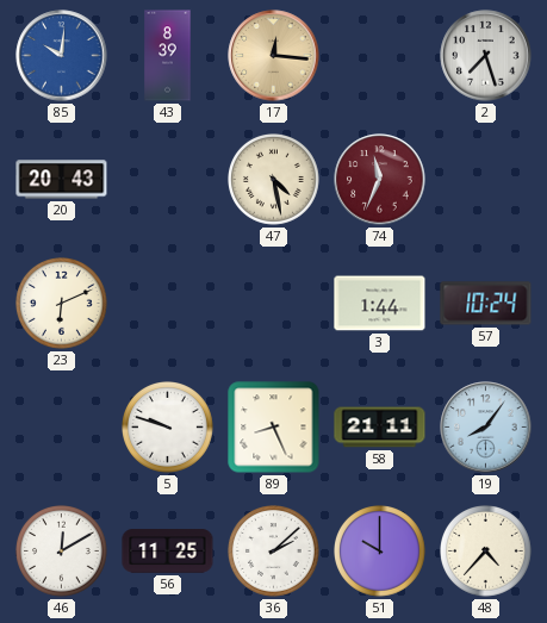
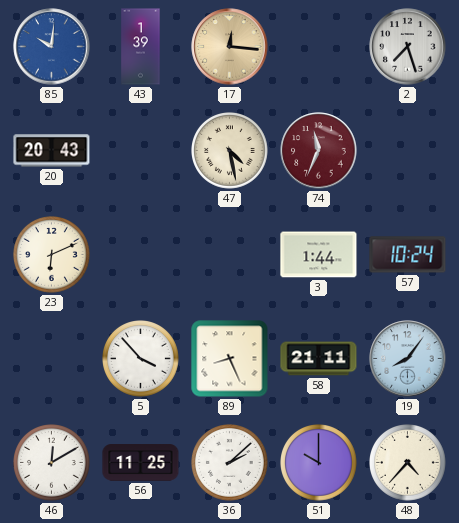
43: 8:39 -> 1:39 (141, 47)
5: 9:48 -> 3:53 (141, 359)
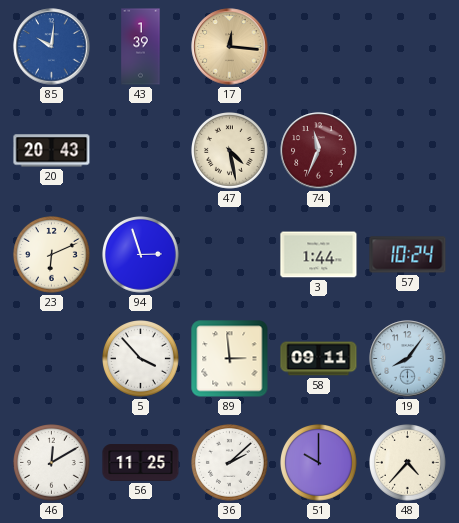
2: 7:27 -> none (408, 47)
94: none -> 2:57 (141, 255)
89: 8:26 -> 2:59 (230, 359)
58: 21:11 -> 09:11 (319, 359)
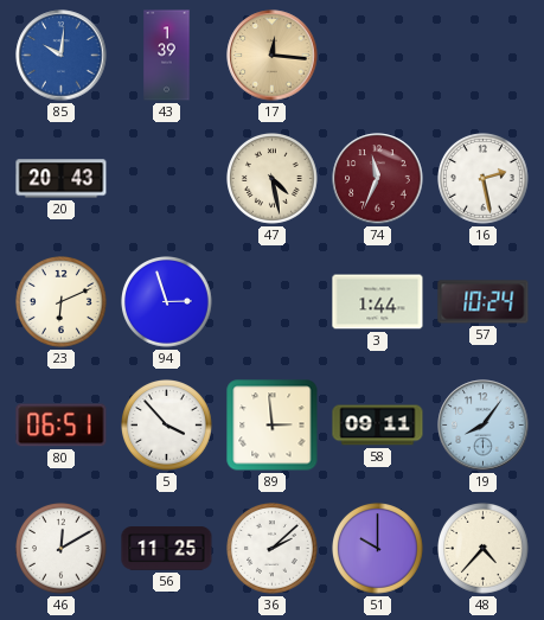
16: none -> 2:28 (484, 179)
80: none -> 06:51 (62, 426)
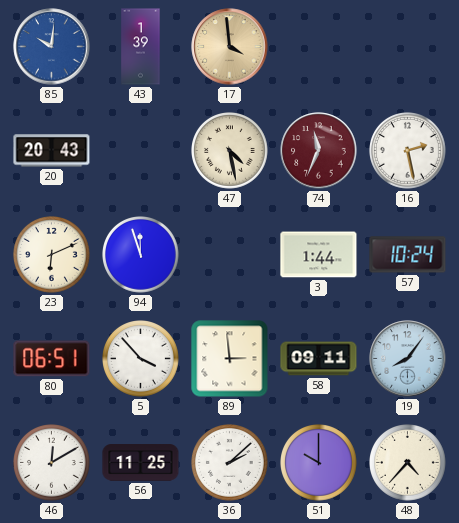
17: 12:16 -> 3:59 (230, 47)
94: 2:57 -> 11:57 (141, 255)
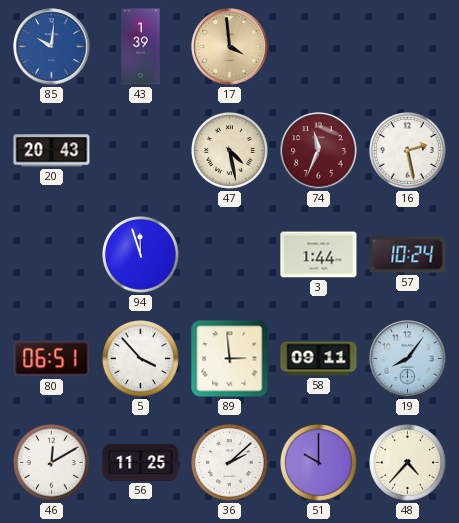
23: 6:11 -> none (52, 255)
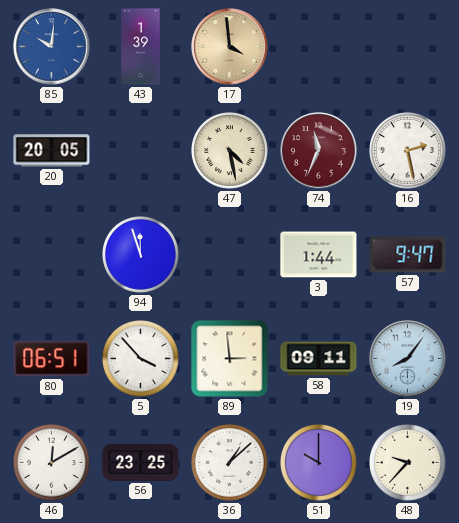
20: 20:43 -> 20:05 (52, 151)
57: 10:24 -> 9:47 (408, 255)
56: 11:25 -> 23:25 (141, 463)
36: 2:08 -> 1:08 (230, 463)
48: 4:37 -> 9:37 (408, 463)
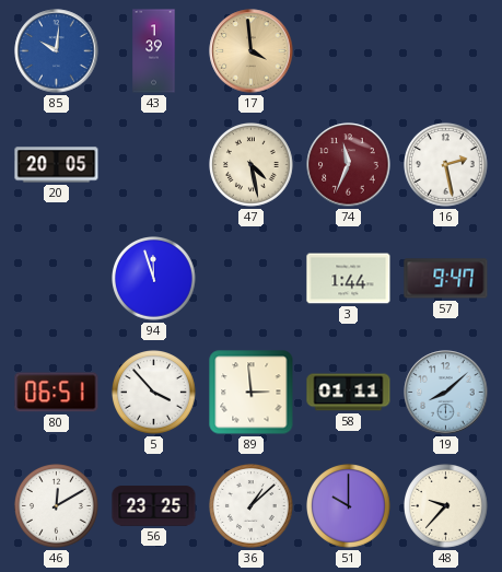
58: 09:11 -> 01:11 (349, 393)
19: 8:06 -> 8:08 (446, 393)
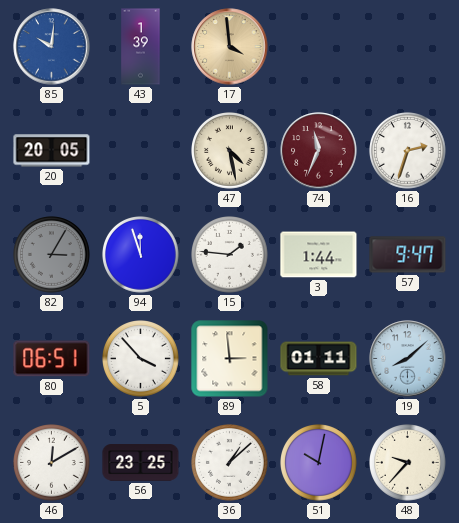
16: 2:28 -> 2:33 (408, 151)
82: none -> 3:05 (52, 255)
15: none -> 1:46 (230, 255)
51: 10:00 -> 10:02 (319, 463)
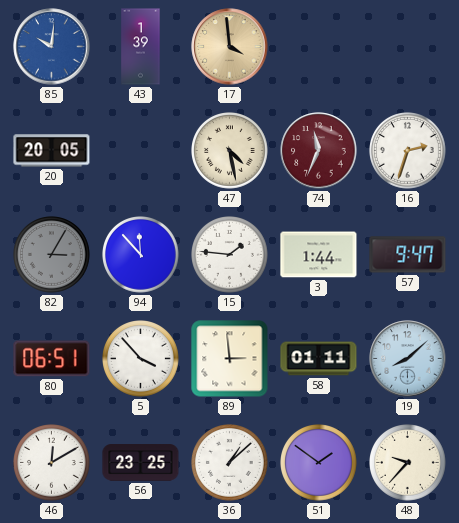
94: 11:57 -> 11:53 (141, 255)
51: 10:02 -> 1:51 (319, 463)
